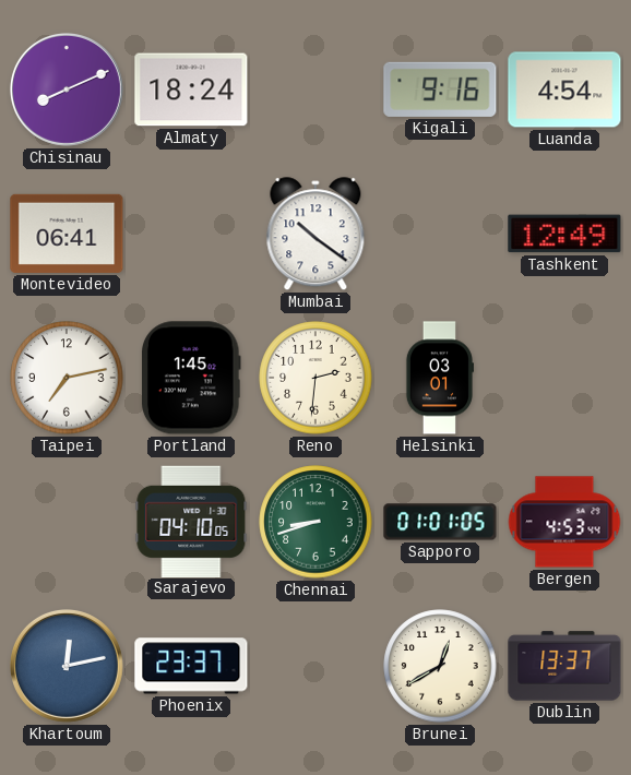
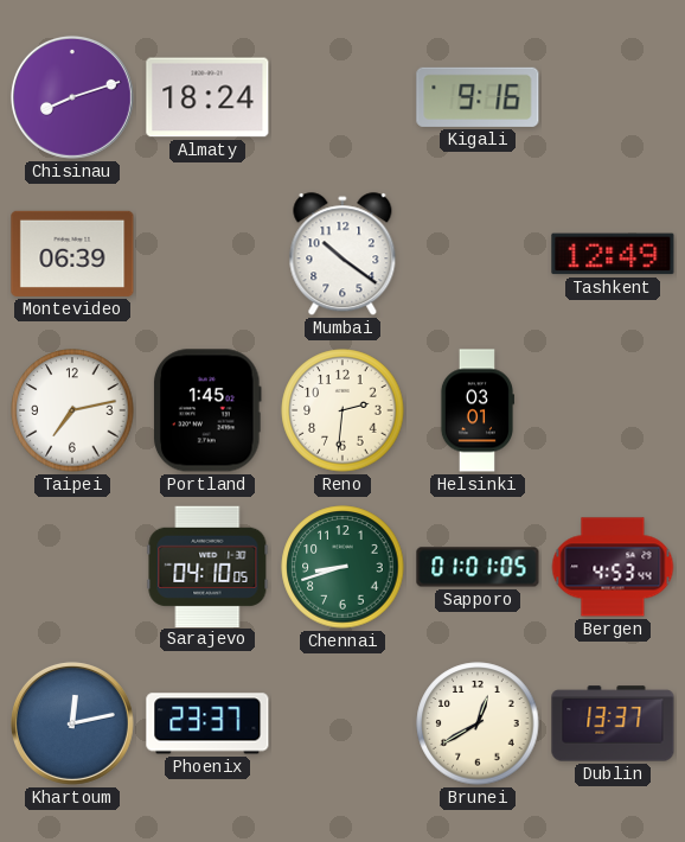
Chisinau: 8:11 -> 8:12 (72, 97)
Luanda: 4:54 -> none (564, 90)
Montevideo: 06:41 -> 06:39 (72, 254)
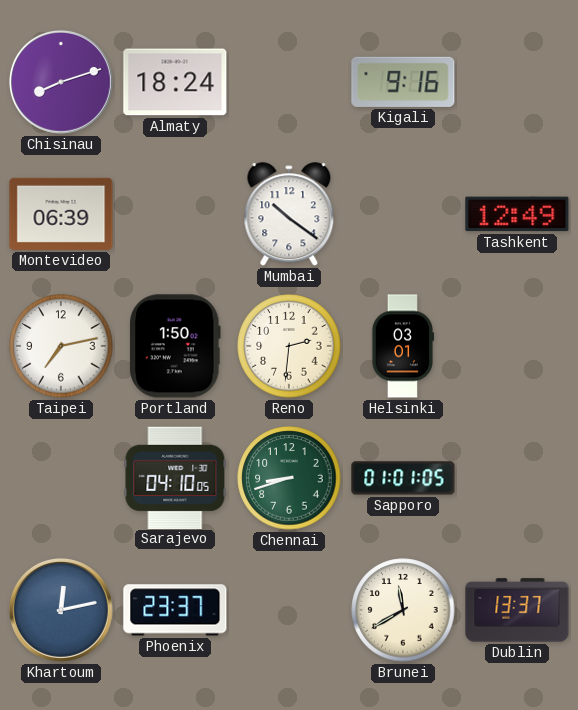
Portland: 1:45 -> 1:50 (176, 346)
Bergen: 4:53 -> none (613, 567)
Brunei: 12:40 -> 11:40 (403, 610)
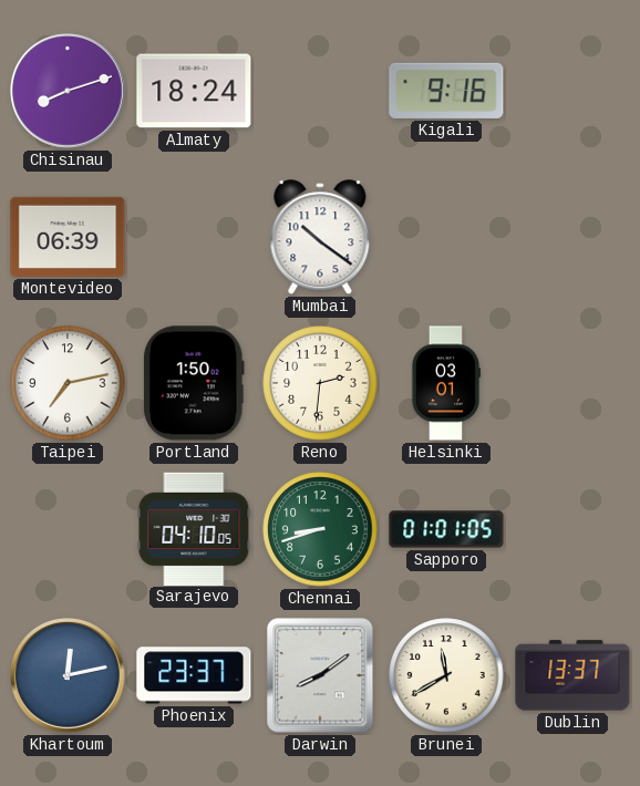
Tashkent: 12:49 -> none (517, 214)
Darwin: none -> 8:09 (320, 675)
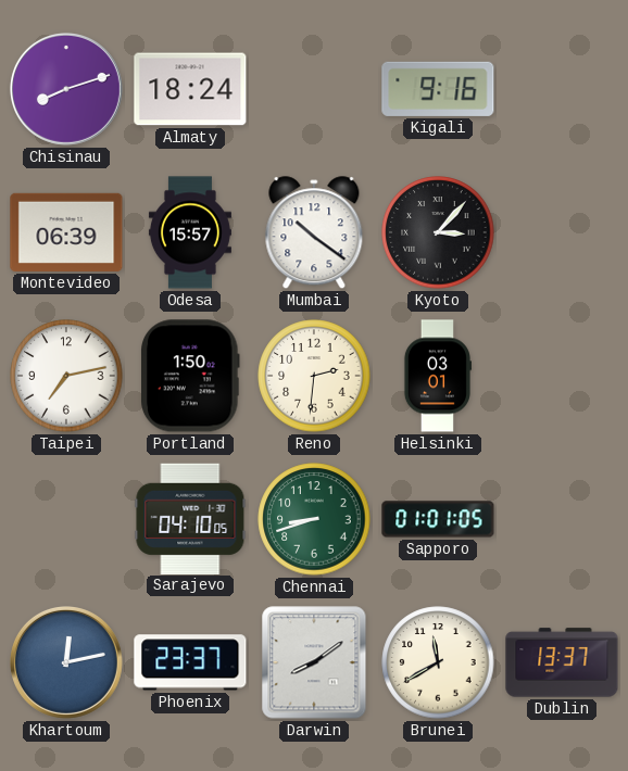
Odesa: none -> 15:57 (190, 232)
Kyoto: none -> 3:07 (438, 232)
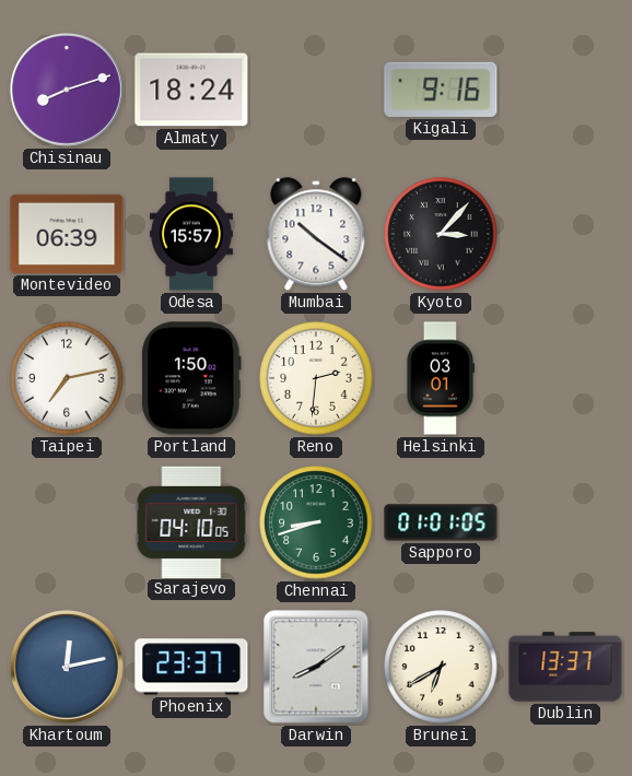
Brunei: 11:40 -> 6:40 (441, 667)
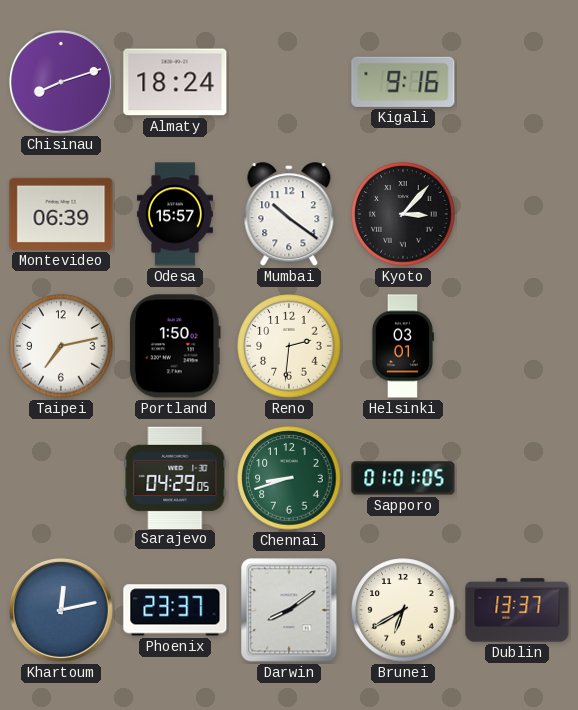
Sarajevo: 04:10 -> 04:29 (175, 477)
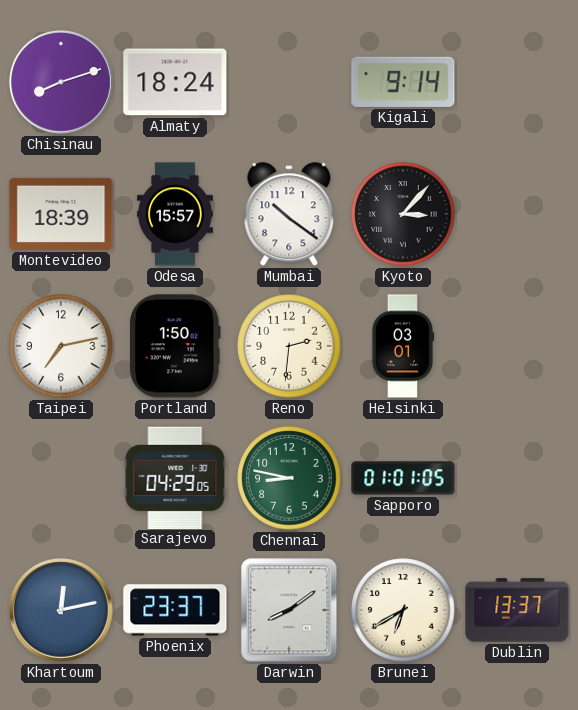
Kigali: 9:16 -> 9:14 (403, 82)
Montevideo: 06:39 -> 18:39 (61, 214)
Chennai: 8:42 -> 8:47 (289, 478)
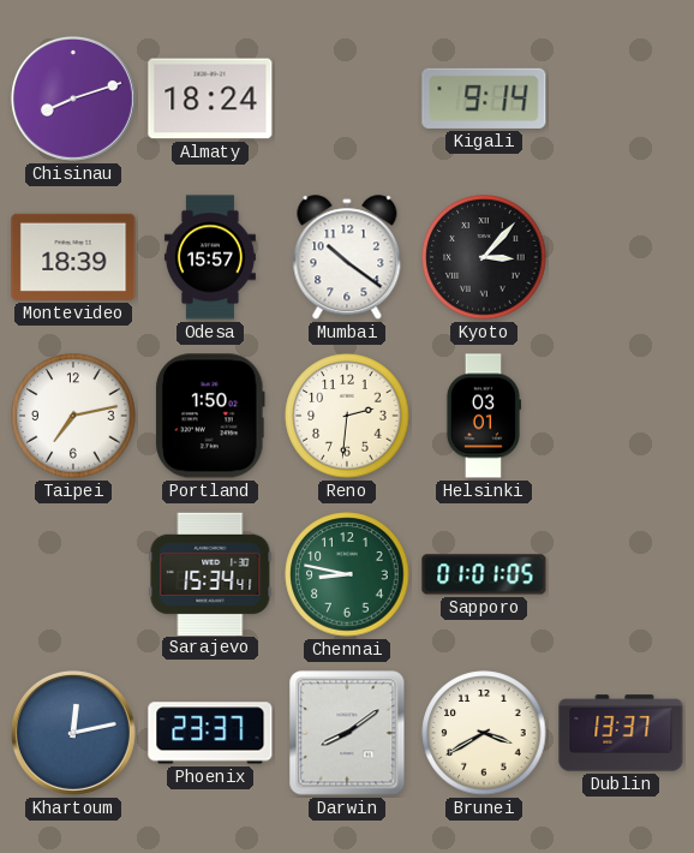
Sarajevo: 04:29 -> 15:34 (210, 573)
Brunei: 6:40 -> 3:40 (484, 733)
